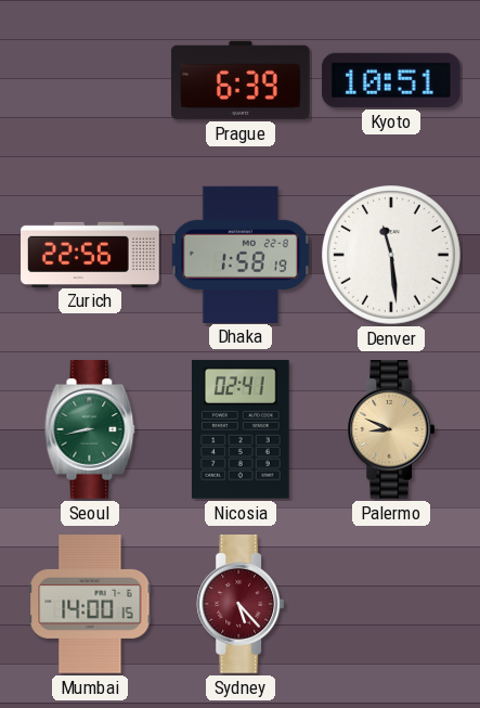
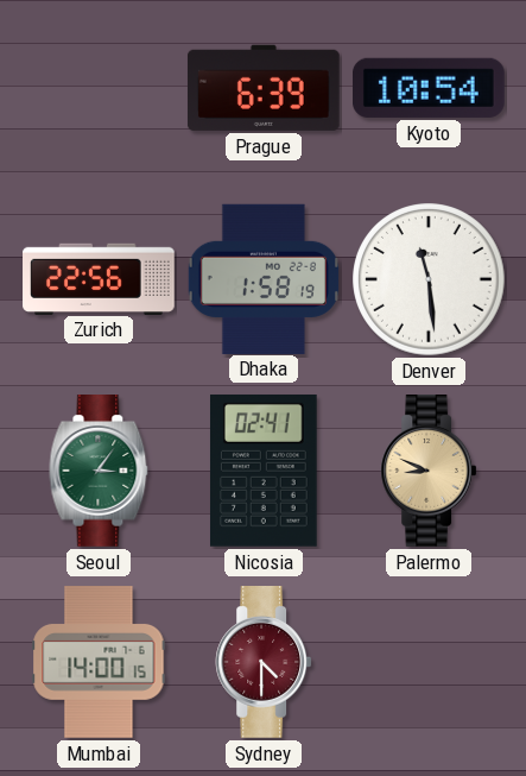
Kyoto: 10:51 -> 10:54 (430, 88)
Seoul: 8:43 -> 3:06 (99, 472)
Sydney: 5:23 -> 4:30 (264, 663)
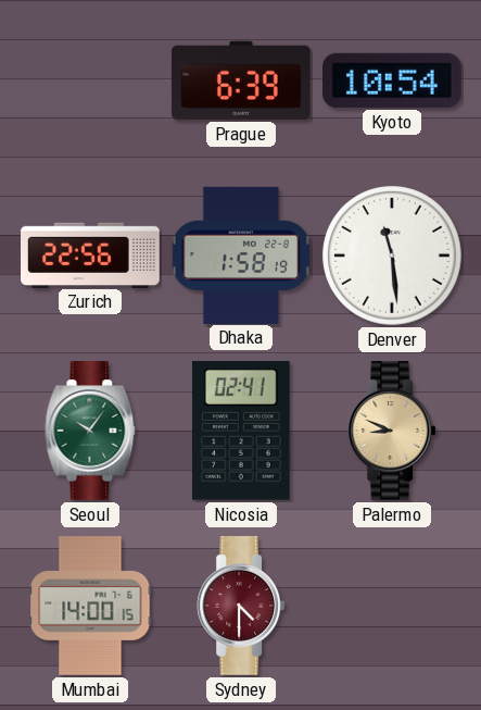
Seoul: 3:06 -> 10:06 (90, 432)
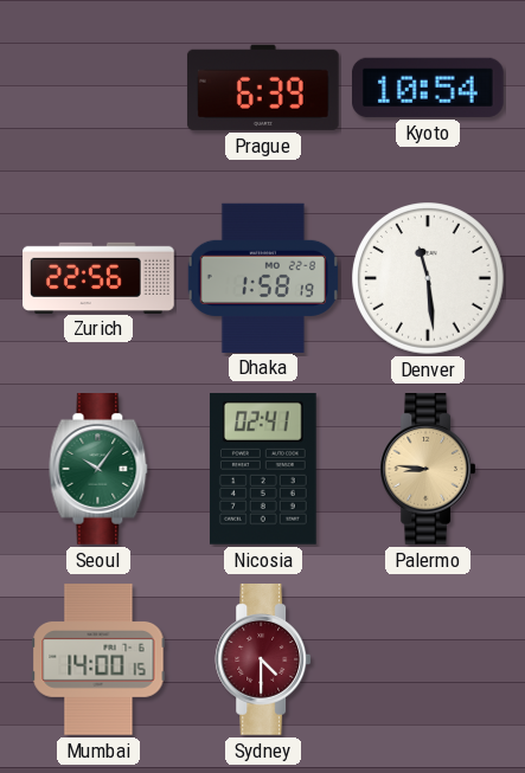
Palermo: 8:49 -> 8:46 (428, 470)
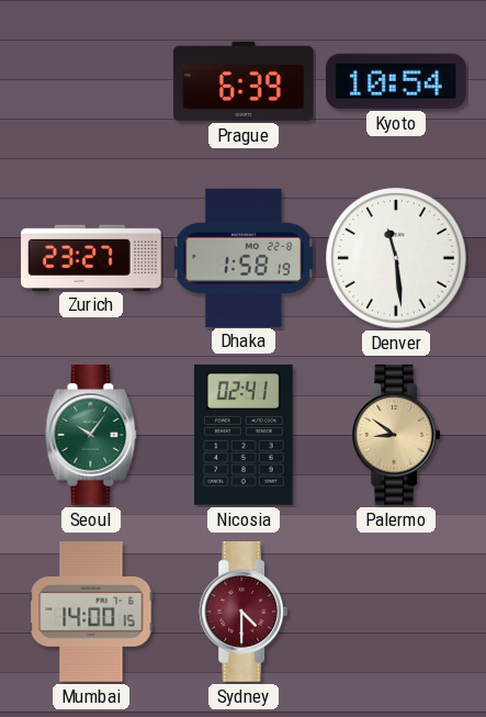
Zurich: 22:56 -> 23:27 (91, 257)
Palermo: 8:46 -> 8:51 (396, 436)
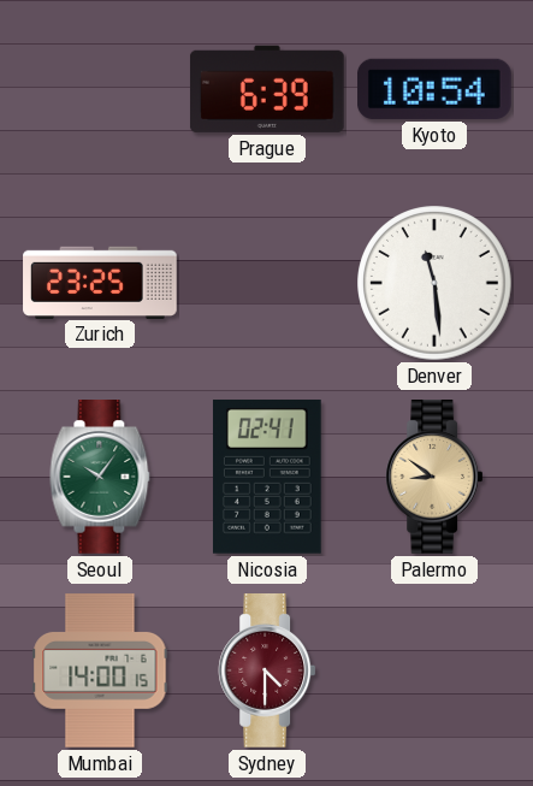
Zurich: 23:27 -> 23:25 (100, 282)
Dhaka: 1:58 -> none (244, 257)
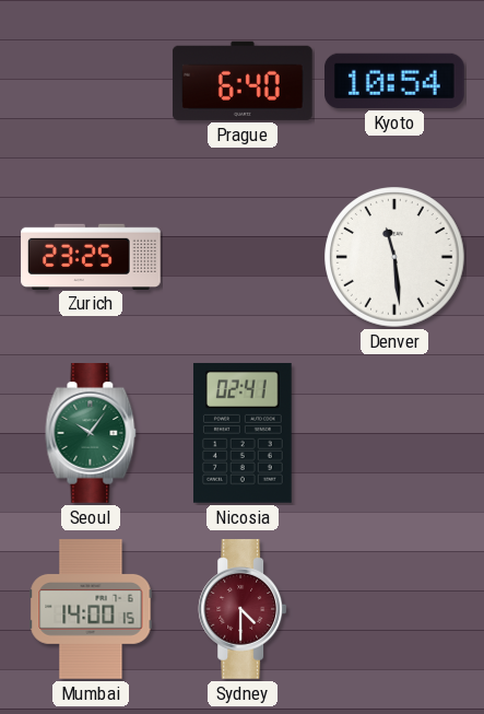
Prague: 6:39 -> 6:40 (243, 81)
Palermo: 8:51 -> none (434, 478)
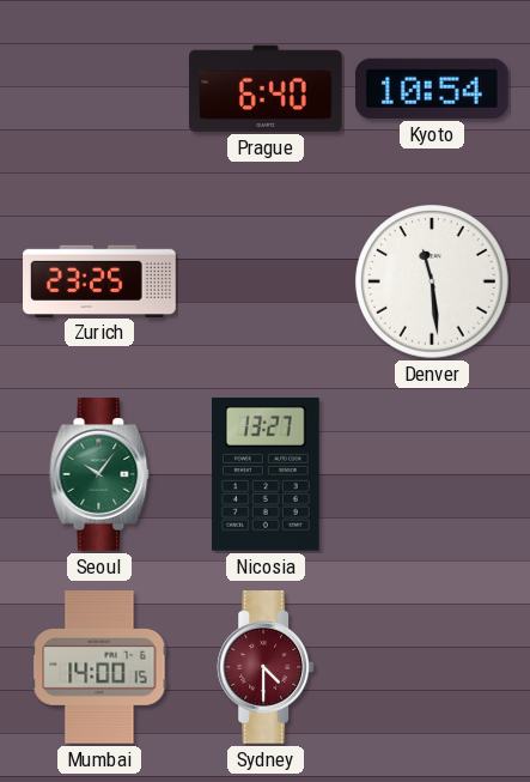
Nicosia: 02:41 -> 13:27 (266, 474)
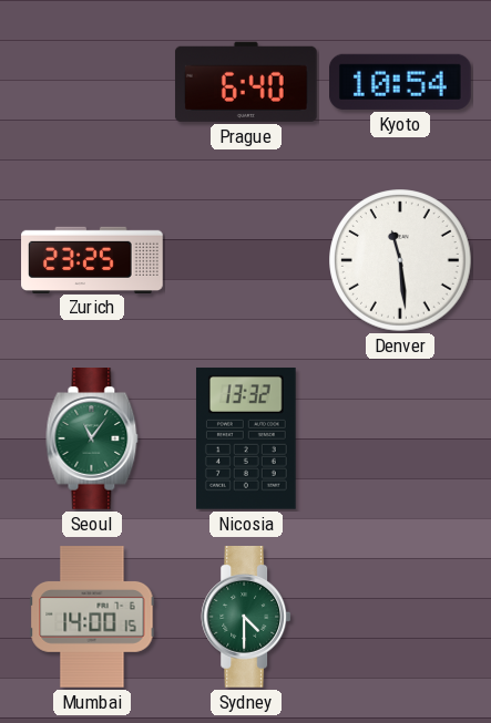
Seoul: 10:06 -> 11:06 (92, 440)
Nicosia: 13:27 -> 13:32 (246, 438)
Sydney dial: burgundy -> green (246, 618)
